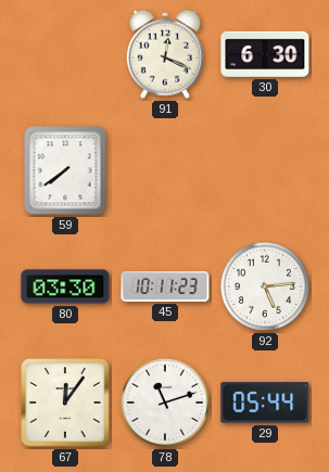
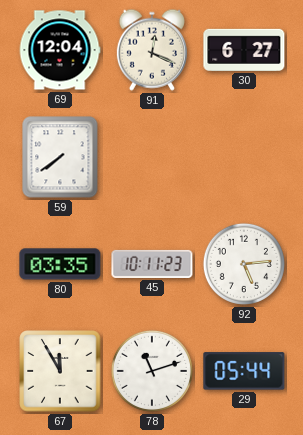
69: none -> 12:04 (60, 50)
30: 6:30 -> 6:27 (244, 50)
80: 03:30 -> 03:35 (60, 264)
67: 12:06 -> 11:55 (60, 371)
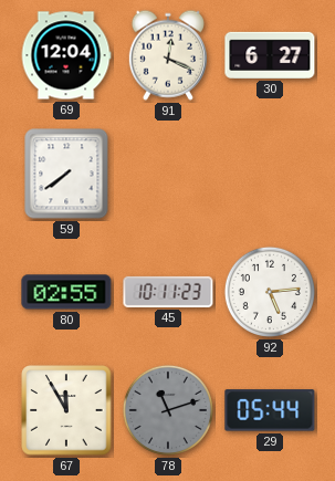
80: 03:35 -> 02:55 (66, 292)
78 dial: white -> grey (168, 410)
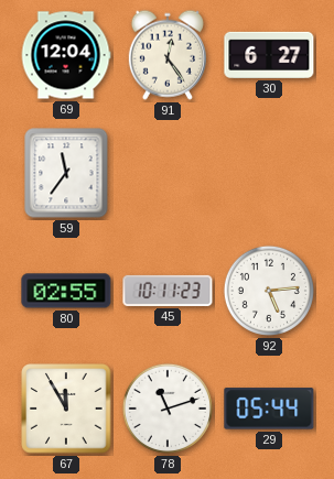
91: 12:19 -> 12:24 (168, 55)
59: 7:39 -> 11:36 (66, 173)
78 dial: grey -> white (168, 409)
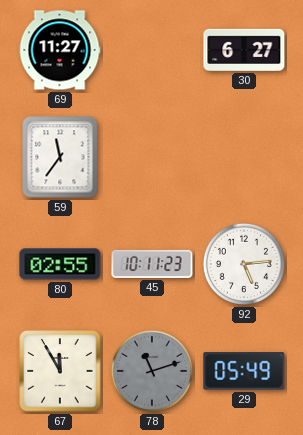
69: 12:04 -> 11:27 (60, 50)
91: 12:24 -> none (168, 55)
78 dial: white -> grey (152, 371)
29: 05:44 -> 05:49 (244, 371)
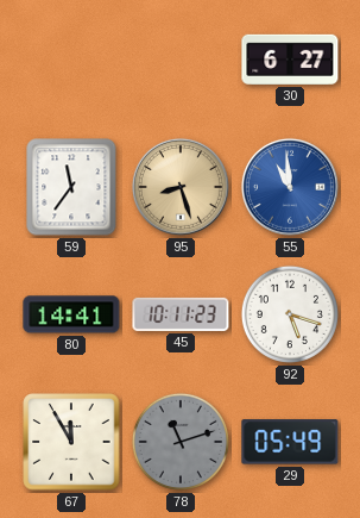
69: 11:27 -> none (60, 50)
95: none -> 8:27 (181, 187)
55: none -> 10:59 (290, 187)
80: 02:55 -> 14:41 (71, 314)
92: 5:14 -> 5:18 (290, 314)
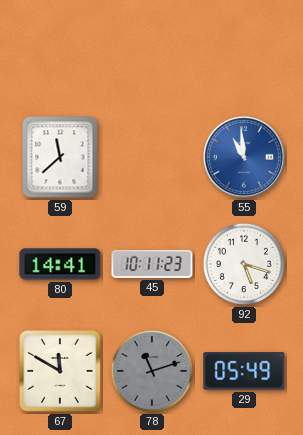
30: 6:27 -> none (290, 60)
59: 11:36 -> 11:38 (60, 157)
95: 8:27 -> none (181, 187)
67: 11:55 -> 11:50 (60, 371)
